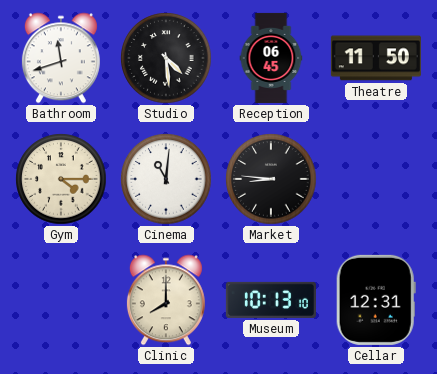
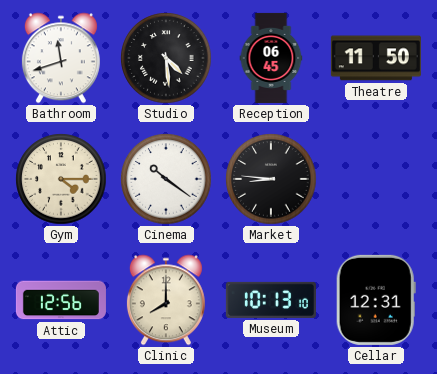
Cinema: 11:01 -> 10:21 (166, 179)
Attic: none -> 12:56 (61, 300)
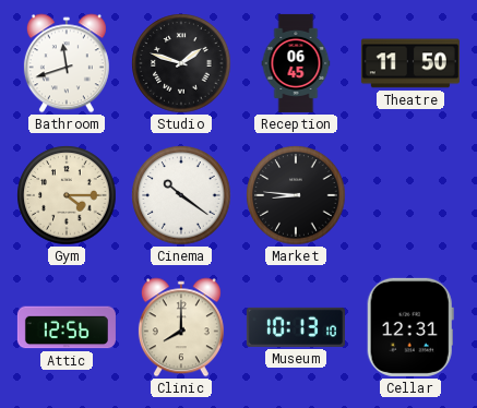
Studio: 4:29 -> 1:48 (181, 63)
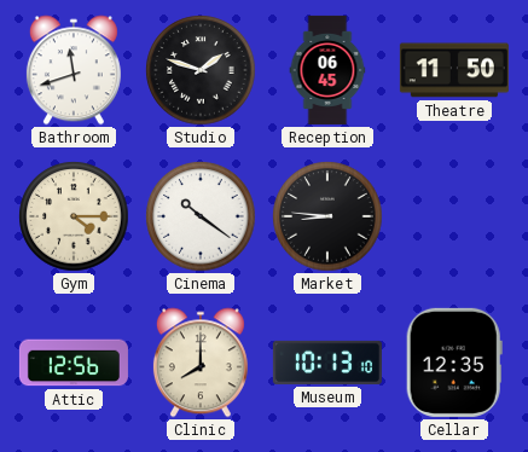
Cellar: 12:31 -> 12:35 (454, 363)
